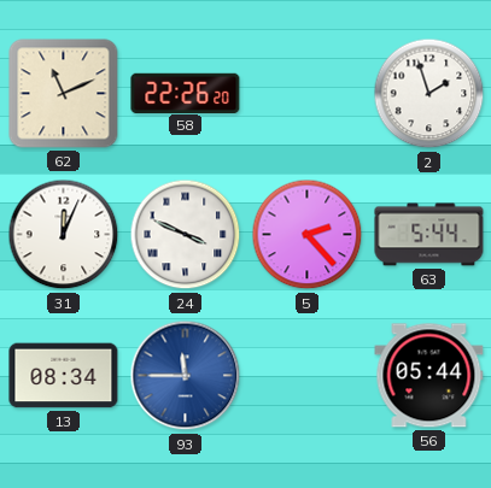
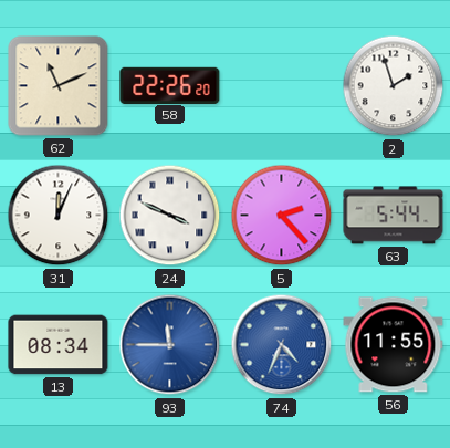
74: none -> 4:34 (282, 345)
56: 05:44 -> 11:55 (394, 345)
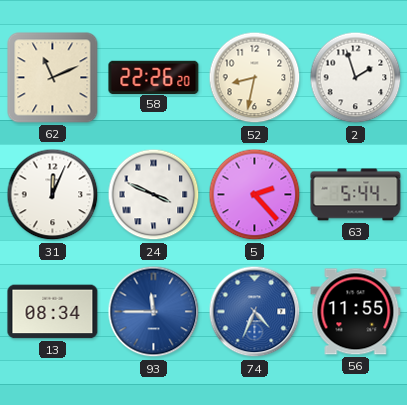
52: none -> 8:32 (255, 78)
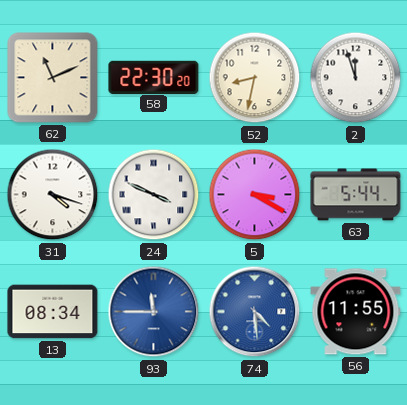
58: 22:26 -> 22:30 (154, 77)
2: 1:57 -> 11:57 (356, 78)
31: 12:04 -> 4:18 (53, 195)
5: 2:23 -> 3:20 (255, 195)
74: 4:34 -> 4:29 (255, 312)
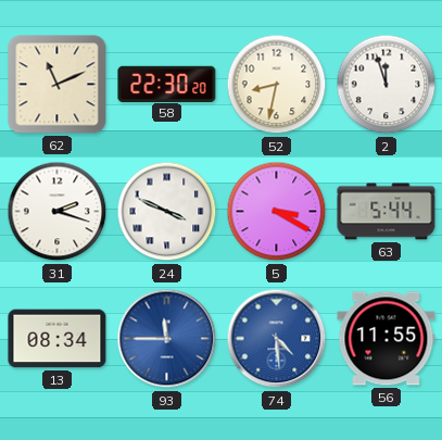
31: 4:18 -> 2:18 (58, 212)
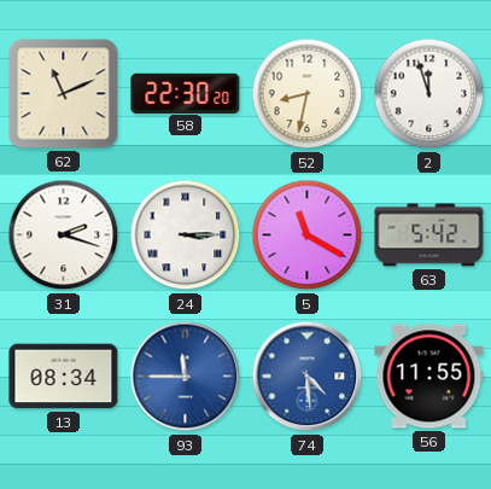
24: 3:49 -> 3:15 (186, 235)
5: 3:20 -> 11:20 (308, 235)
63: 5:44 -> 5:42 (429, 235)
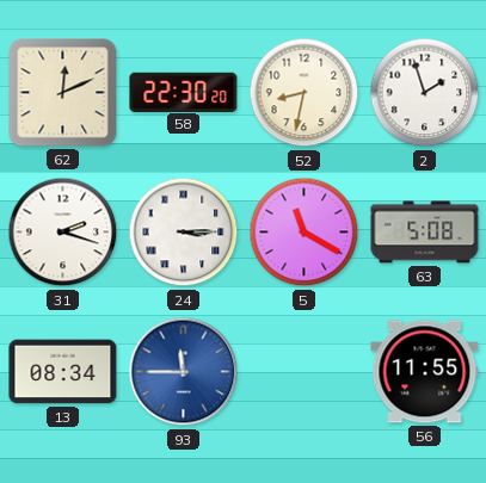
62: 11:11 -> 12:11 (63, 93)
2: 11:57 -> 1:57 (425, 93)
63: 5:42 -> 5:08 (425, 233)
74: 4:29 -> none (308, 377)
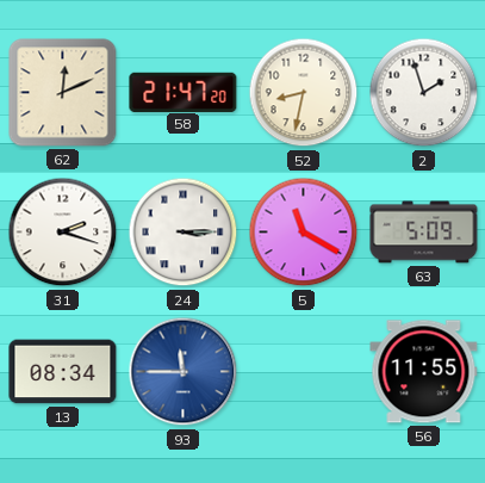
58: 22:30 -> 21:47 (184, 92)
63: 5:08 -> 5:09 (424, 233)
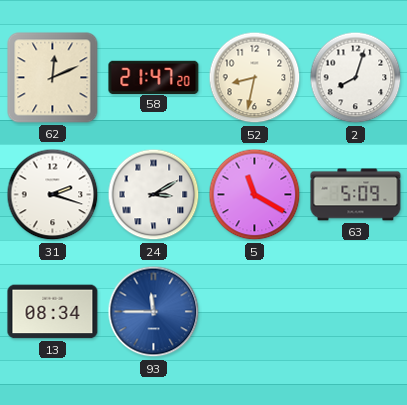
2: 1:57 -> 8:03 (356, 78)
24: 3:15 -> 3:10 (154, 195)
56: 11:55 -> none (424, 372)
